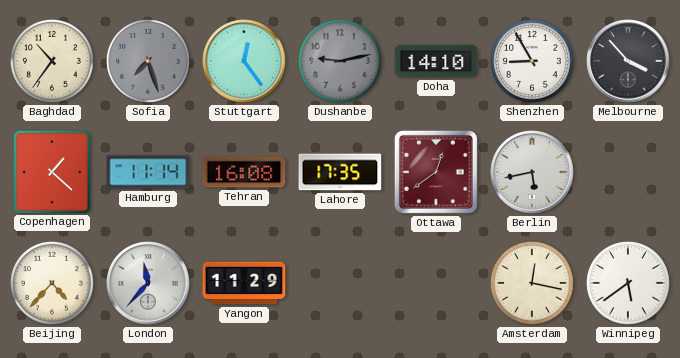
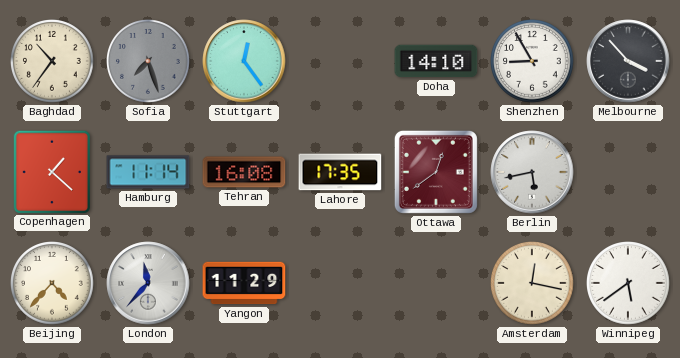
Dushanbe: 9:13 -> none (340, 61)
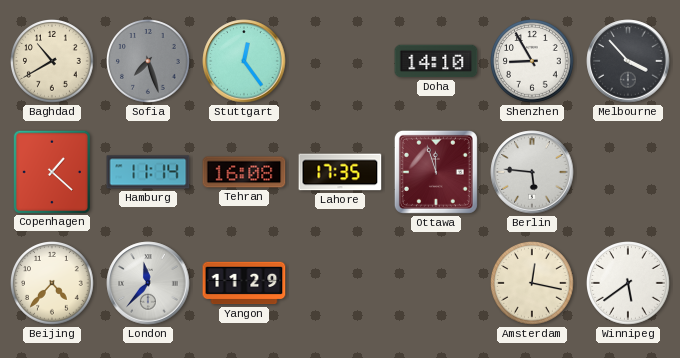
Baghdad: 10:36 -> 10:40 (52, 61)
Ottawa: 12:39 -> 11:57 (436, 172)
Berlin: 5:43 -> 5:46 (532, 172)
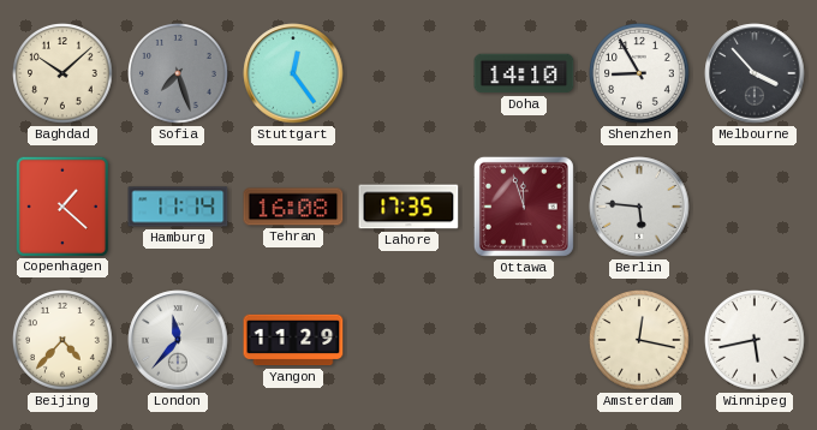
Baghdad: 10:40 -> 10:08 (62, 73)
Winnipeg: 5:39 -> 5:43 (755, 340)
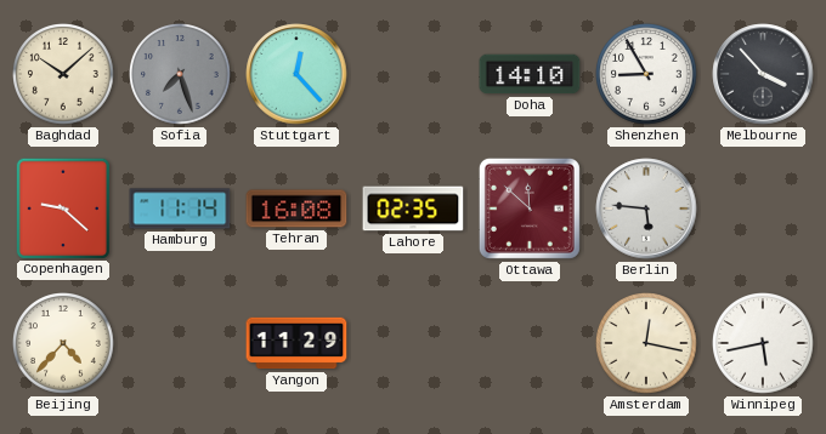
Stuttgart: 12:24 -> 12:23 (296, 74)
Copenhagen: 1:22 -> 9:22 (63, 207)
Lahore: 17:35 -> 02:35 (413, 209)
Ottawa: 11:57 -> 11:52 (530, 209)
London: 11:37 -> none (178, 340)
